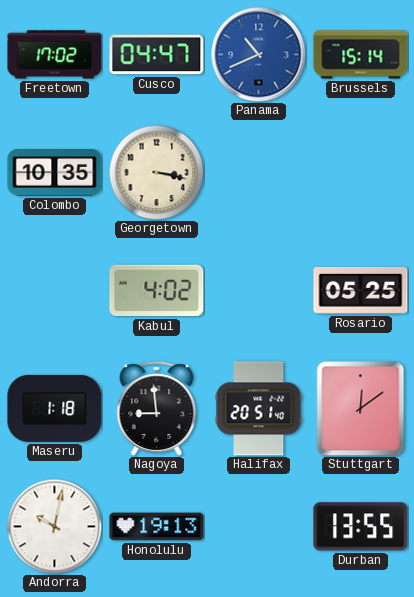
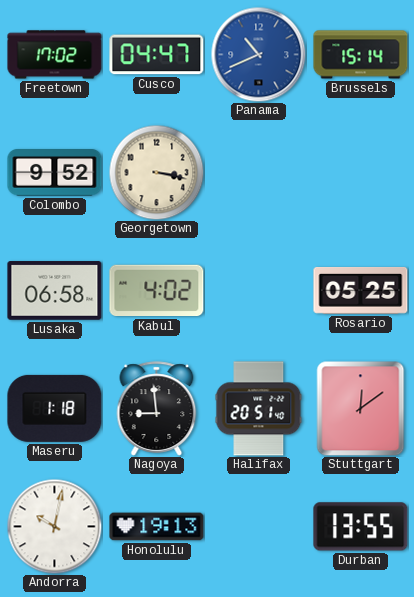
Colombo: 10:35 -> 9:52 (55, 173)
Lusaka: none -> 06:58 (55, 291)
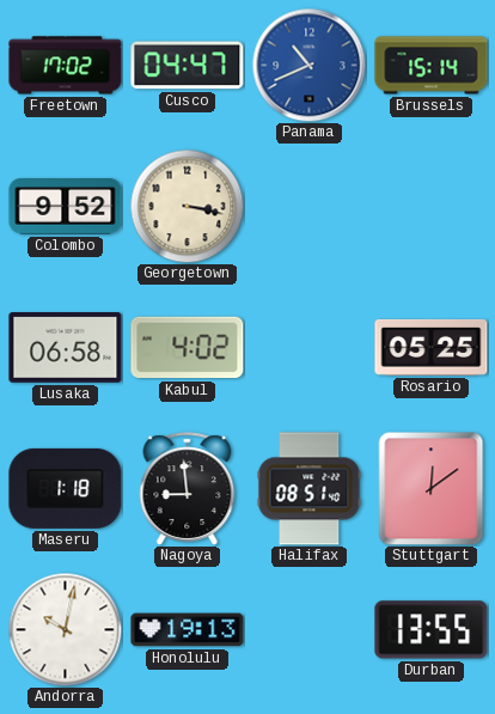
Halifax: 20:51 -> 08:51 (310, 489)
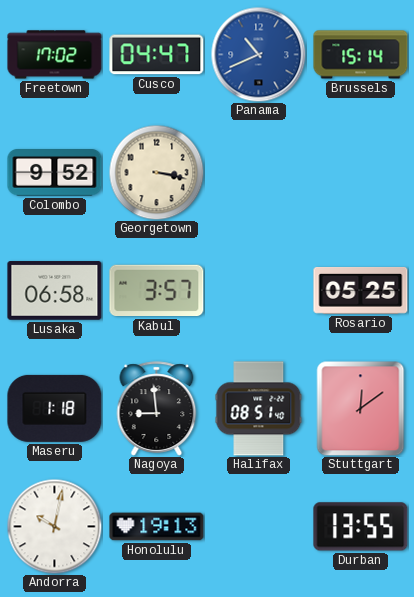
Kabul: 4:02 -> 3:57 (157, 291)
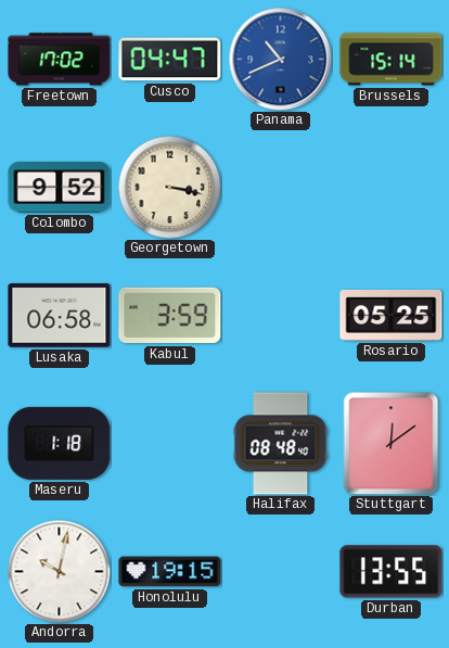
Kabul: 3:57 -> 3:59 (170, 316)
Nagoya: 8:59 -> none (157, 409)
Halifax: 08:51 -> 08:48 (281, 444)
Honolulu: 19:13 -> 19:15 (170, 572)
